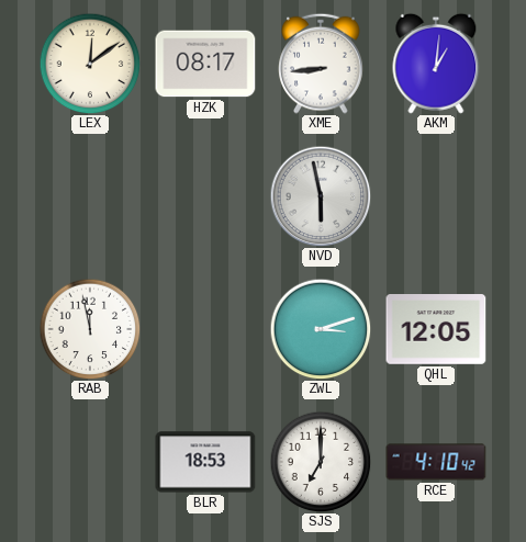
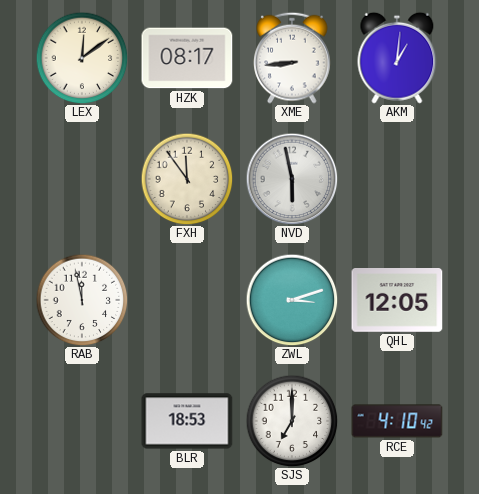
FXH: none -> 11:54 (187, 179)
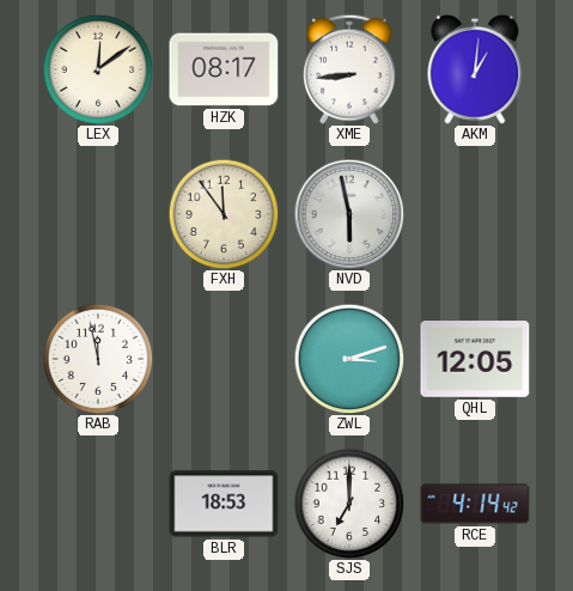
RCE: 4:10 -> 4:14 (475, 504)
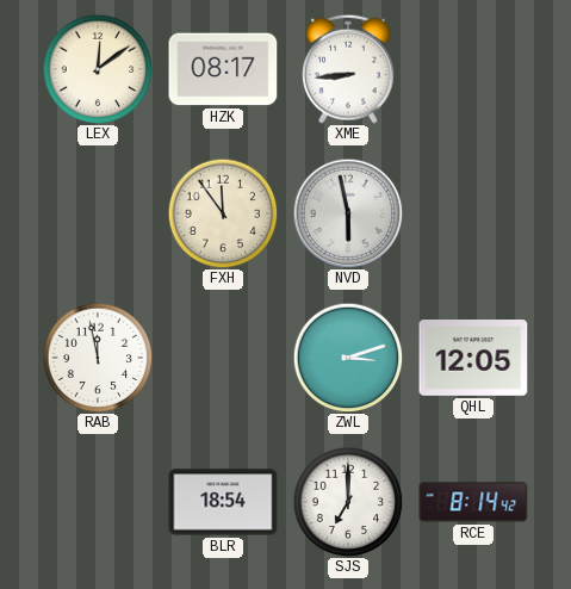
AKM: 1:01 -> none (475, 69)
BLR: 18:53 -> 18:54 (223, 502)
RCE: 4:14 -> 8:14 (473, 502)
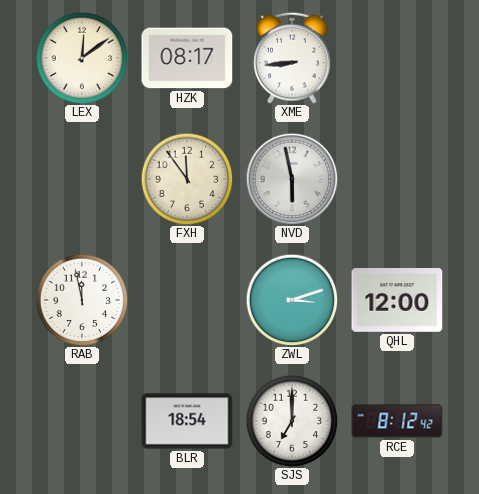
QHL: 12:05 -> 12:00 (397, 301)
RCE: 8:14 -> 8:12 (397, 421)
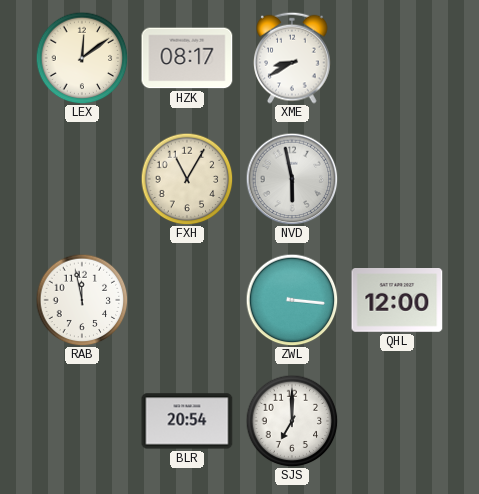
XME: 8:44 -> 8:40 (292, 58)
FXH: 11:54 -> 11:05 (187, 179)
ZWL: 3:12 -> 3:16 (292, 300)
BLR: 18:54 -> 20:54 (187, 421)
RCE: 8:12 -> none (397, 421)
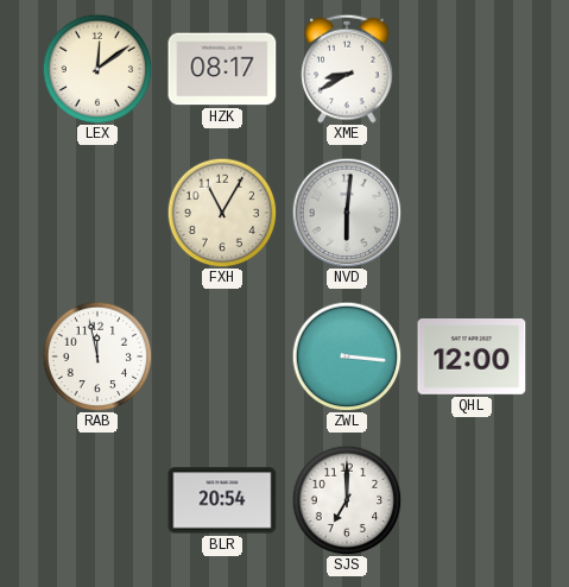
NVD: 5:58 -> 6:01 (347, 213)
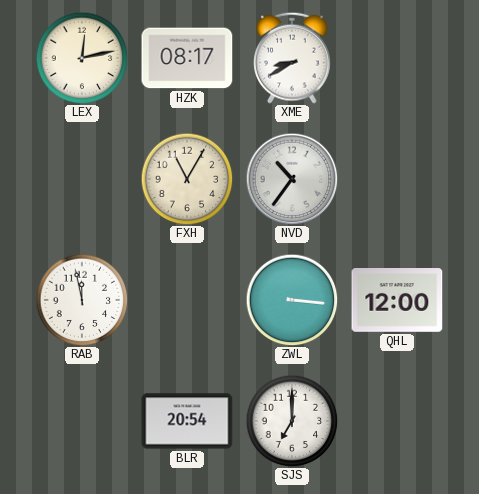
LEX: 12:09 -> 12:13 (82, 58)
NVD: 6:01 -> 10:36 (292, 179)
